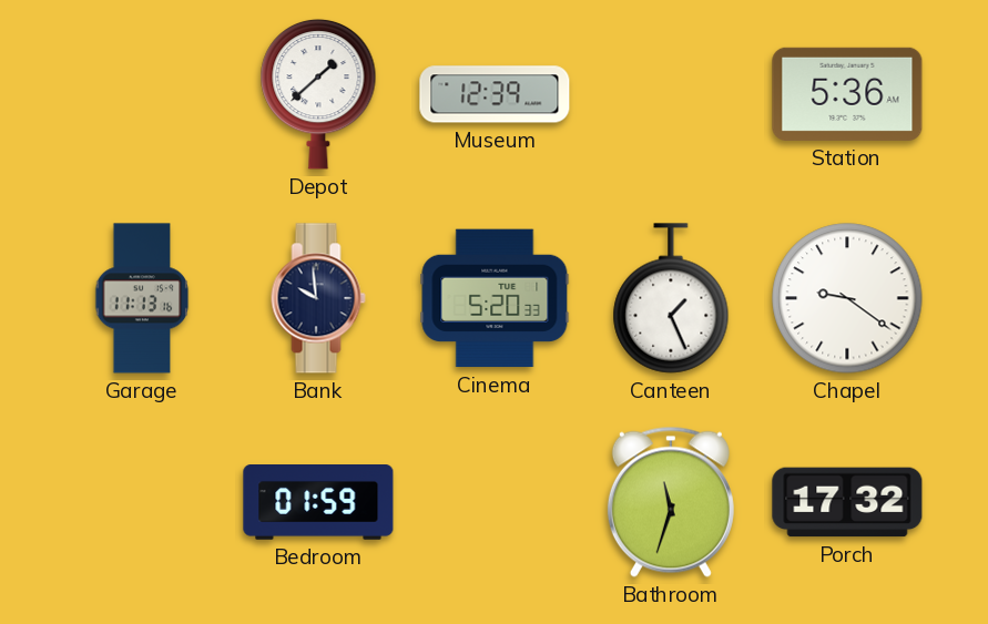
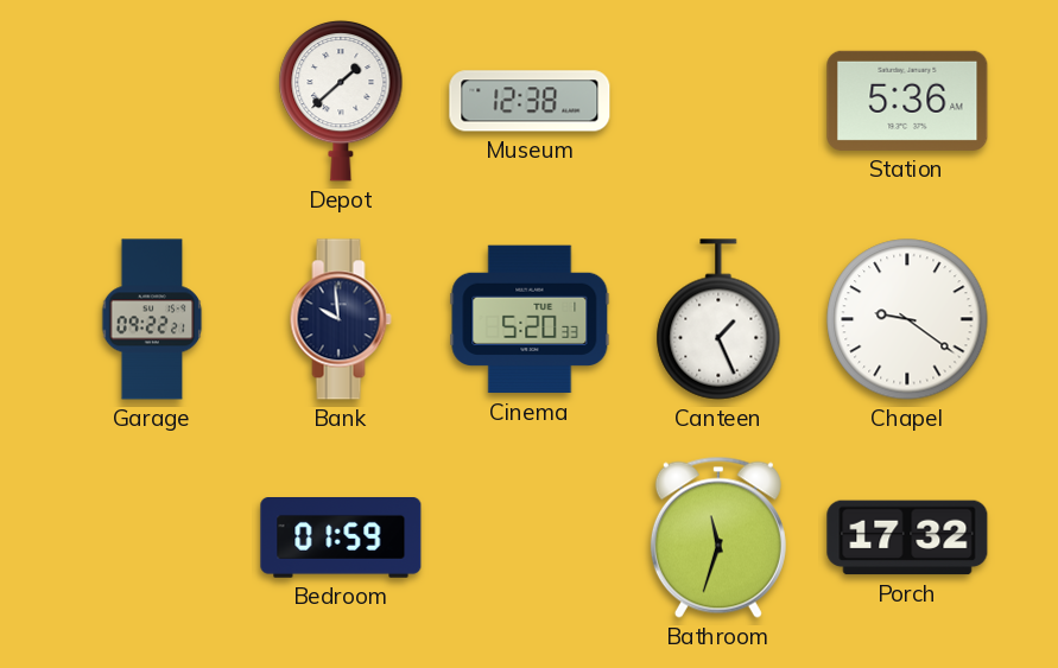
Museum: 12:39 -> 12:38 (530, 101)
Garage: 11:13 -> 09:22 (152, 319)
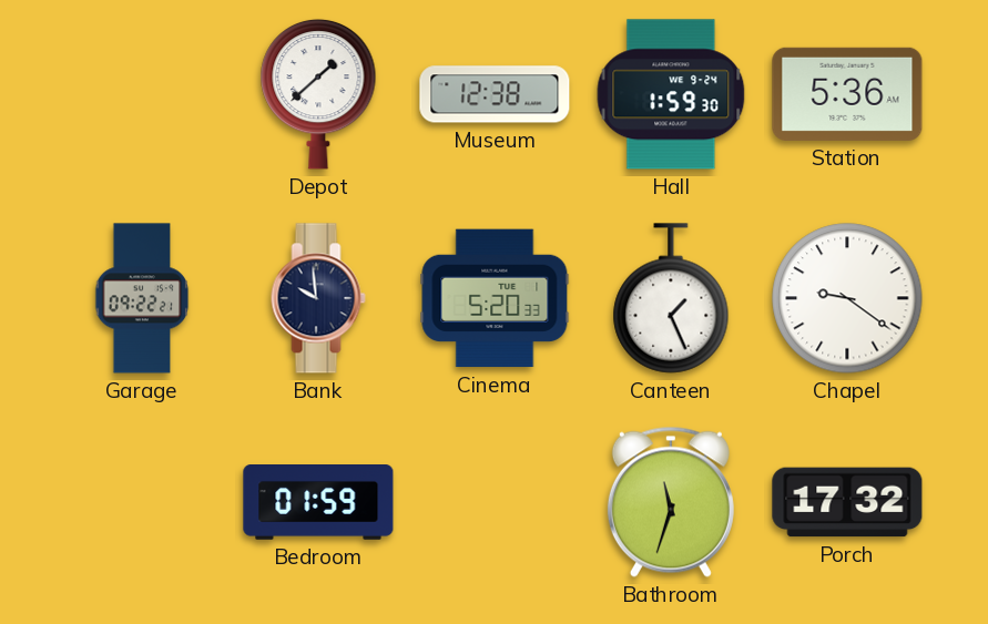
Hall: none -> 1:59 (671, 94)
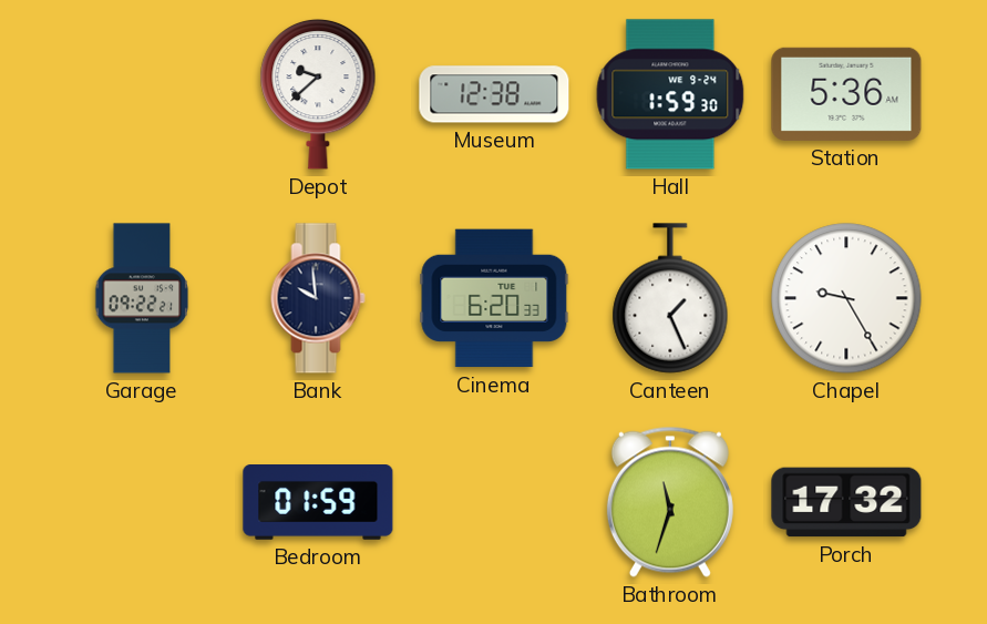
Depot: 1:38 -> 9:38 (318, 94)
Cinema: 5:20 -> 6:20 (494, 298)
Chapel: 9:21 -> 9:25 (846, 298)
